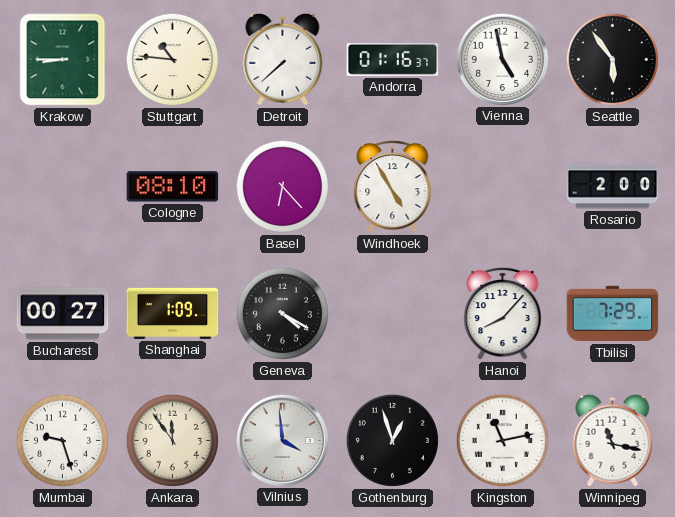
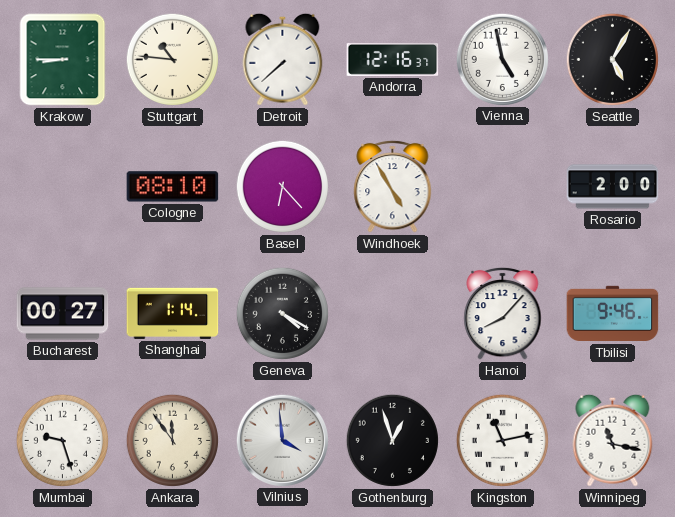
Andorra: 01:16 -> 12:16 (393, 59)
Seattle: 5:54 -> 5:05 (612, 59)
Shanghai: 1:09 -> 1:14 (173, 313)
Tbilisi: 7:29 -> 9:46 (613, 314)
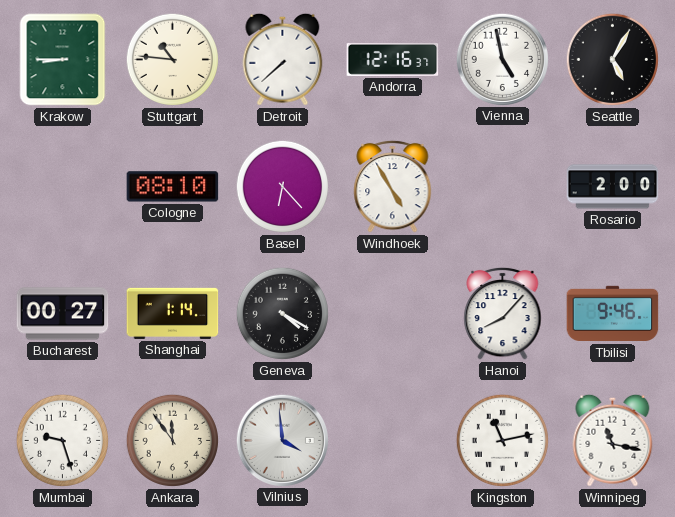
Gothenburg: 12:57 -> none (392, 440)
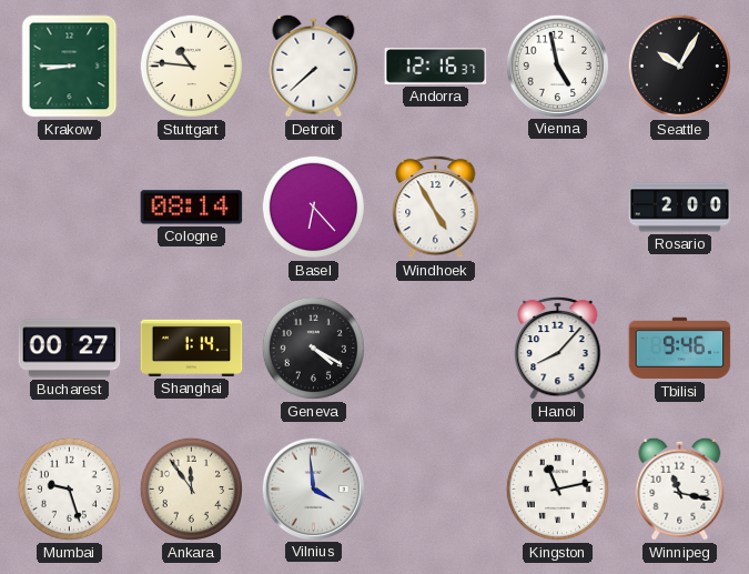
Seattle: 5:05 -> 10:05 (679, 66)
Cologne: 08:10 -> 08:14 (192, 208)
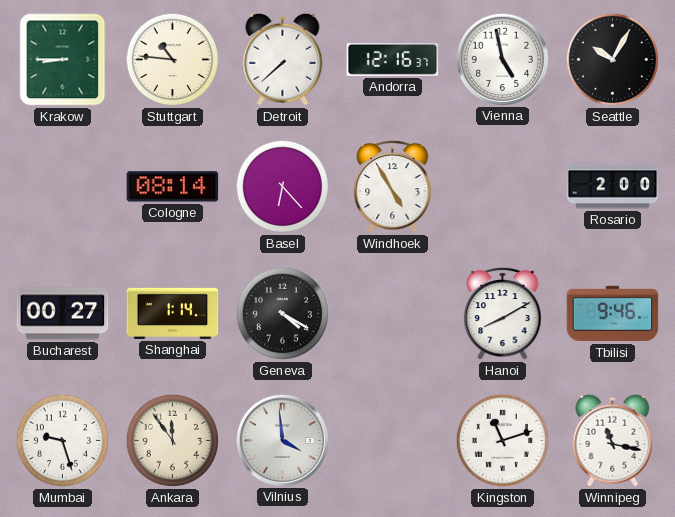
Hanoi: 8:07 -> 8:10 (503, 313)
Kingston: 11:13 -> 11:12 (502, 440)
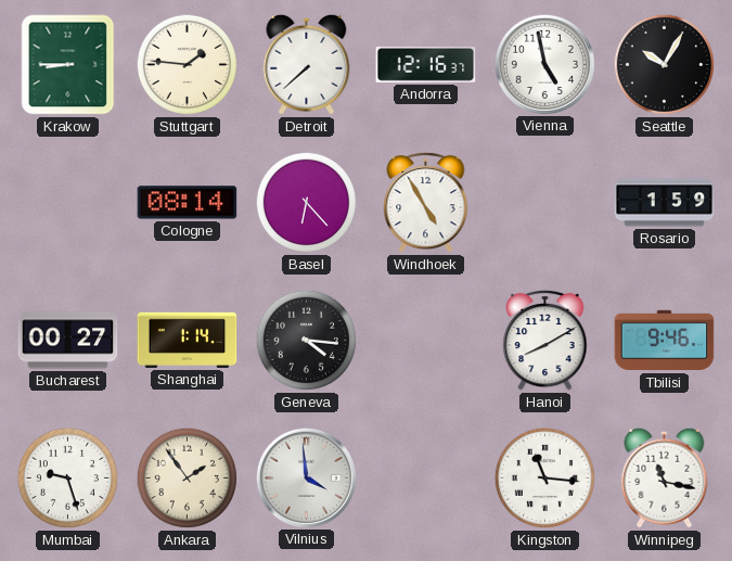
Stuttgart: 10:46 -> 1:46 (187, 64)
Rosario: 2:00 -> 1:59 (665, 203)
Geneva: 4:20 -> 4:16 (306, 340)
Ankara: 11:54 -> 1:54 (187, 477)
Kingston: 11:12 -> 11:16 (544, 477)
